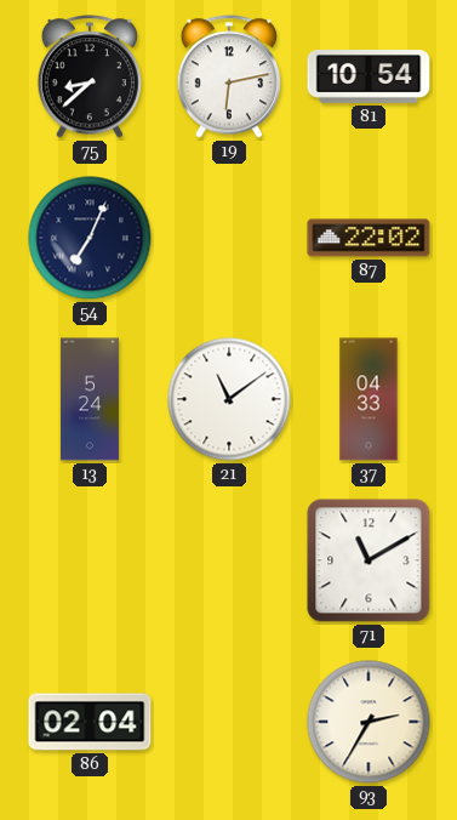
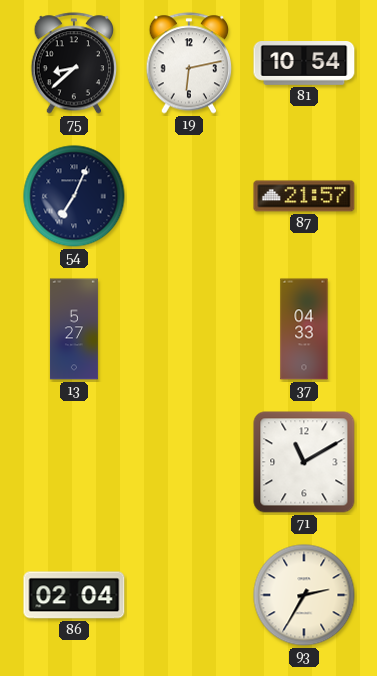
87: 22:02 -> 21:57 (304, 196)
13: 5:24 -> 5:27 (74, 329)
21: 11:09 -> none (229, 399)
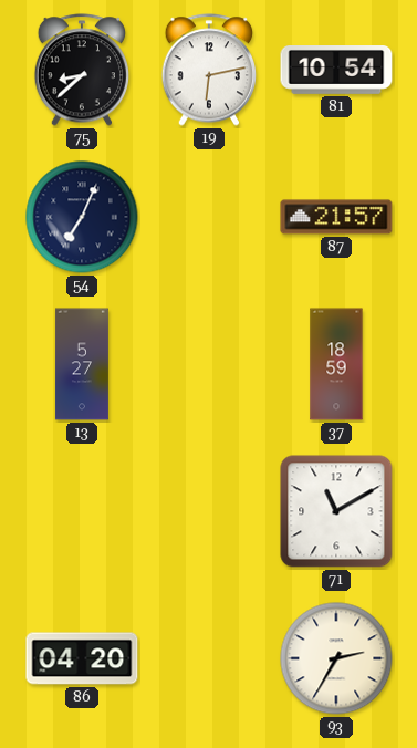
37: 04:33 -> 18:59 (336, 364)
86: 02:04 -> 04:20 (82, 658)
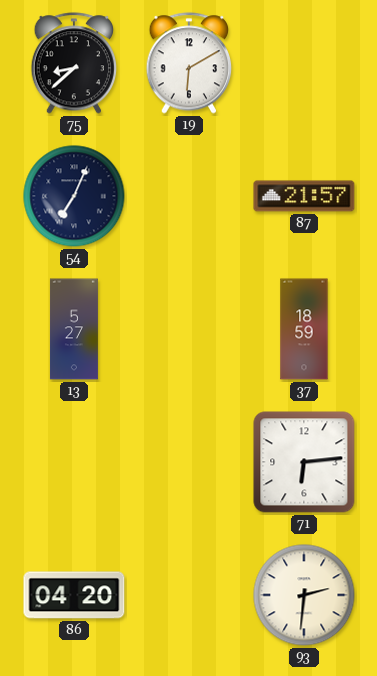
19: 6:13 -> 6:10 (189, 63)
81: 10:54 -> none (336, 71)
71: 11:10 -> 6:14 (304, 462)
93: 2:35 -> 2:31 (304, 595)
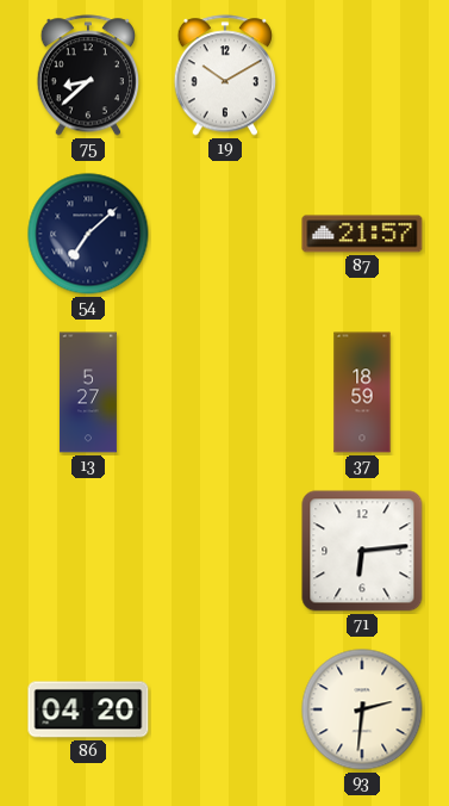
19: 6:10 -> 10:10 (225, 75)
54: 7:04 -> 7:08 (88, 234)
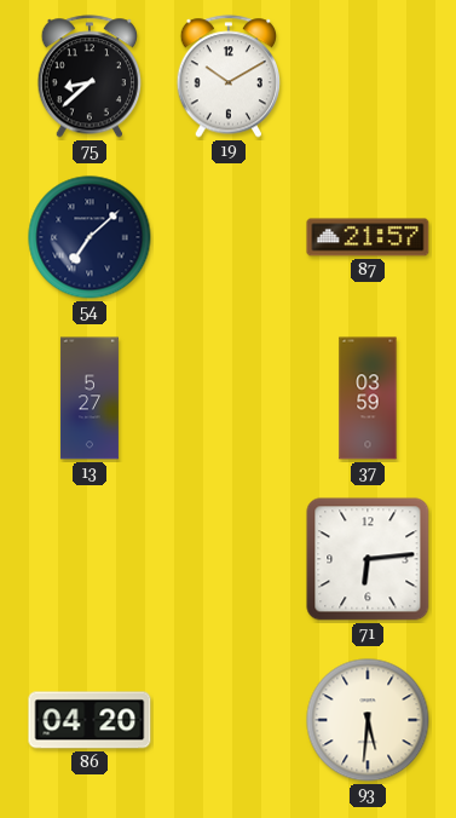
37: 18:59 -> 03:59 (368, 398)
93: 2:31 -> 5:31 (368, 720)
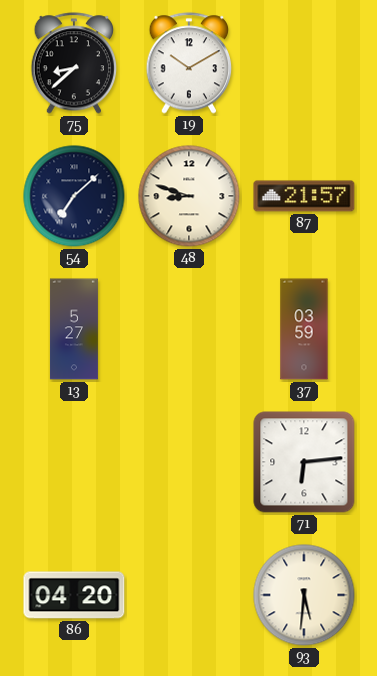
48: none -> 8:48 (189, 196)
